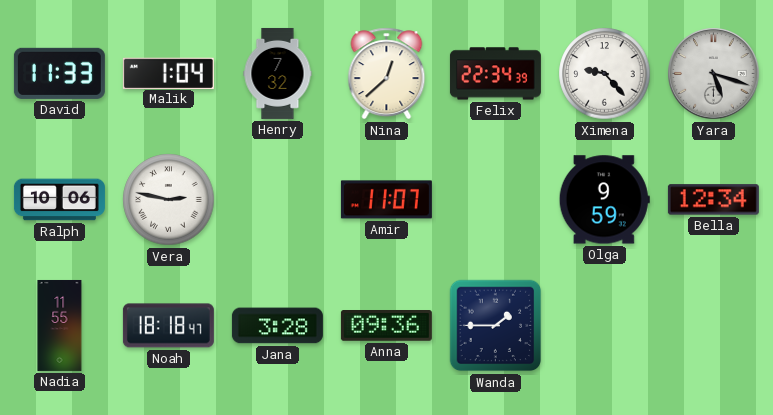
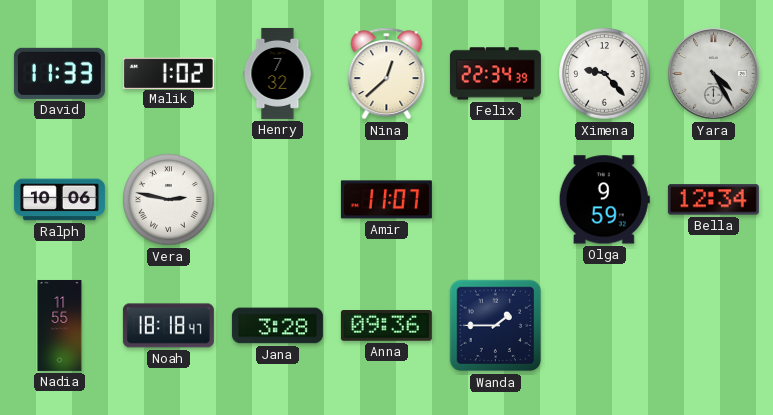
Malik: 1:04 -> 1:02 (168, 73)
Yara: 5:18 -> 4:25 (714, 74)
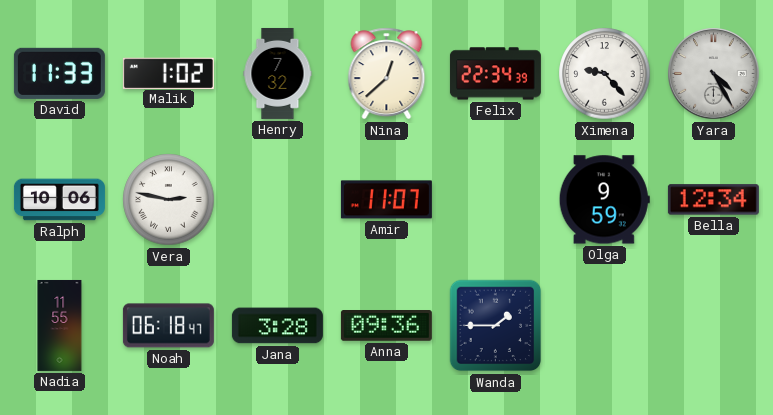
Noah: 18:18 -> 06:18 (168, 326)
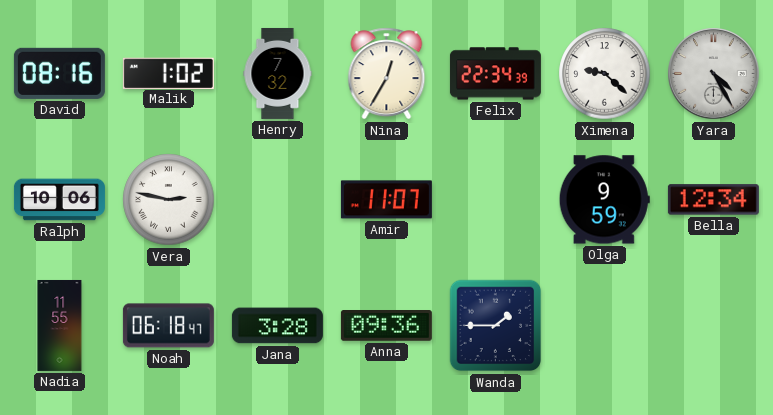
David: 11:33 -> 08:16 (59, 73)
Nina: 12:38 -> 12:35 (387, 74)
Ximena: 9:23 -> 9:22 (605, 74)
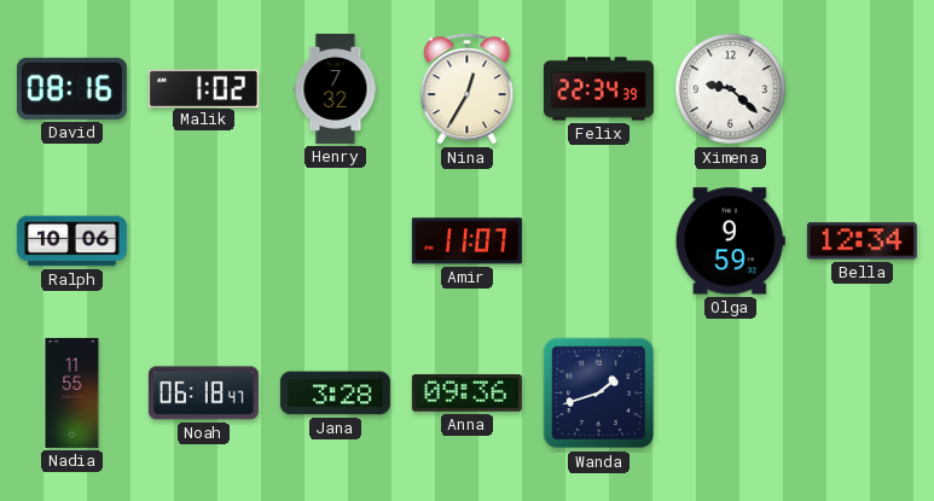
Yara: 4:25 -> none (714, 74)
Vera: 2:47 -> none (169, 200)
Wanda: 1:45 -> 1:42 (599, 394)
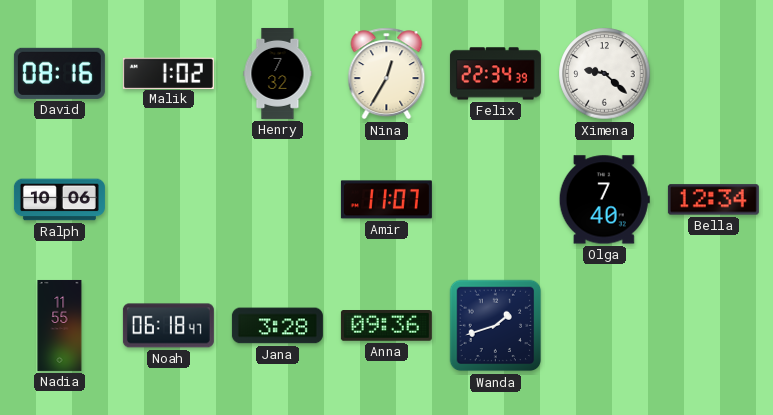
Olga: 9:59 -> 7:40 (604, 200)
